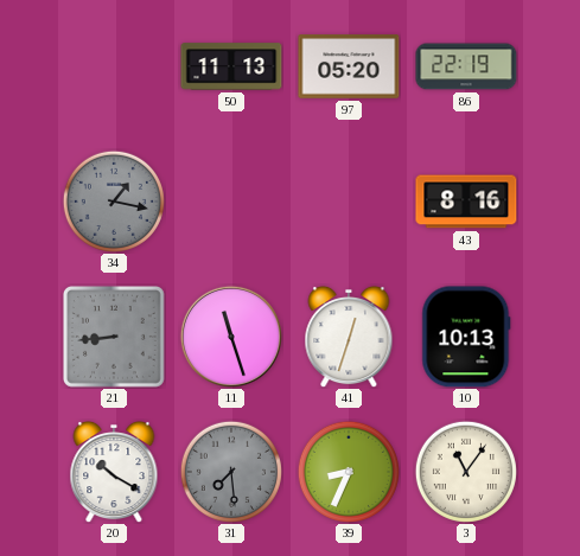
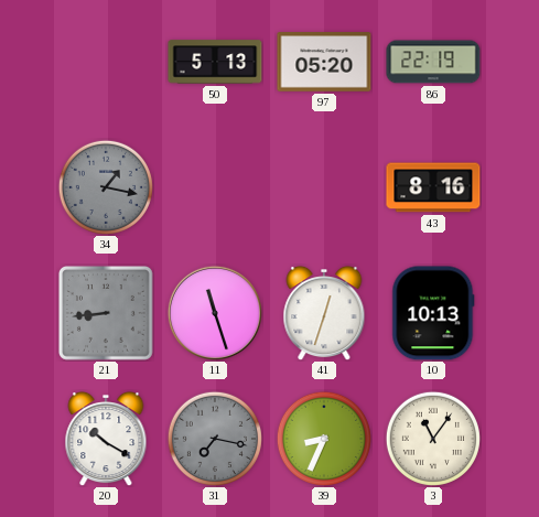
50: 11:13 -> 5:13 (215, 62)
31: 7:29 -> 7:17 (215, 439)
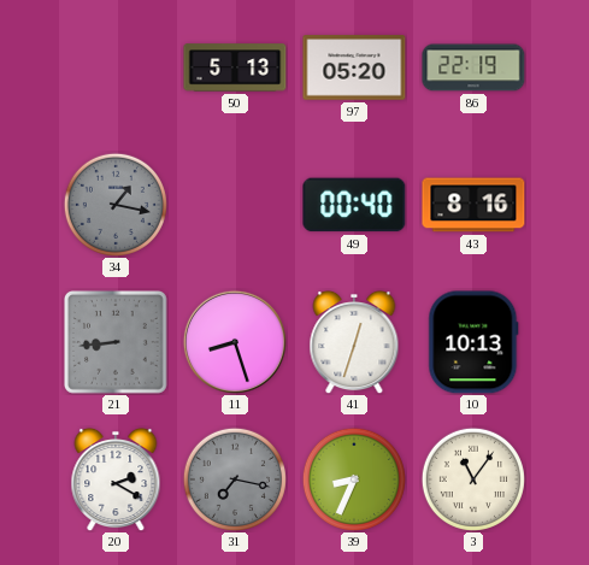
49: none -> 00:40 (354, 205)
11: 11:27 -> 8:27 (235, 342)
20: 10:20 -> 2:20 (116, 479)
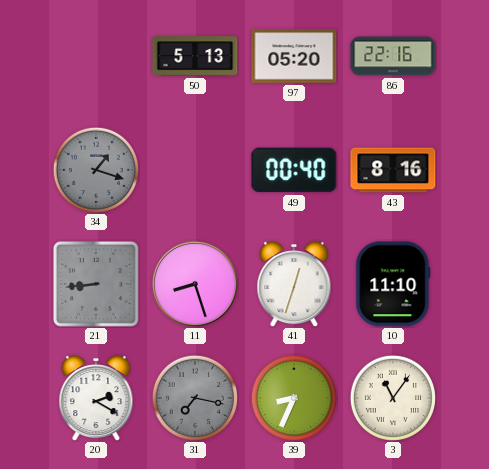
86: 22:19 -> 22:16 (393, 56)
34: 1:17 -> 1:18 (96, 170)
10: 10:13 -> 11:10 (393, 284)
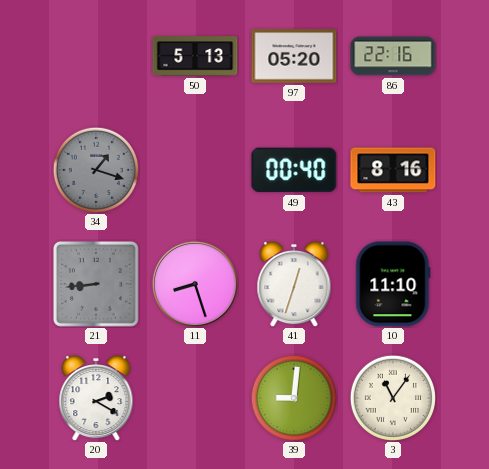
31: 7:17 -> none (195, 398)
39: 8:34 -> 9:01 (294, 398)
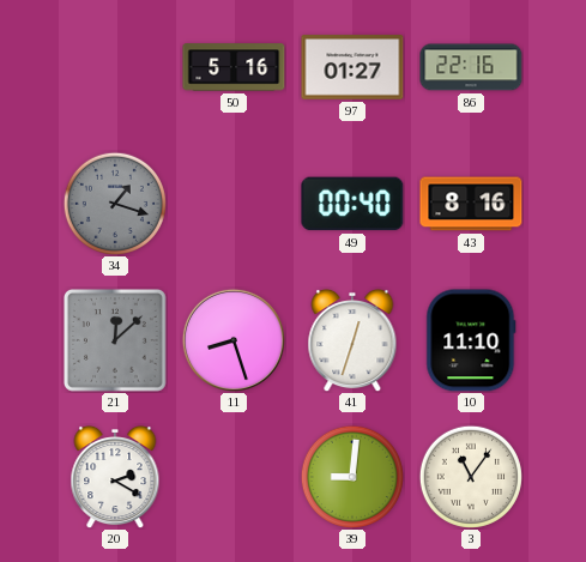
50: 5:13 -> 5:16 (234, 67)
97: 05:20 -> 01:27 (352, 67)
21: 8:44 -> 12:08 (116, 342)
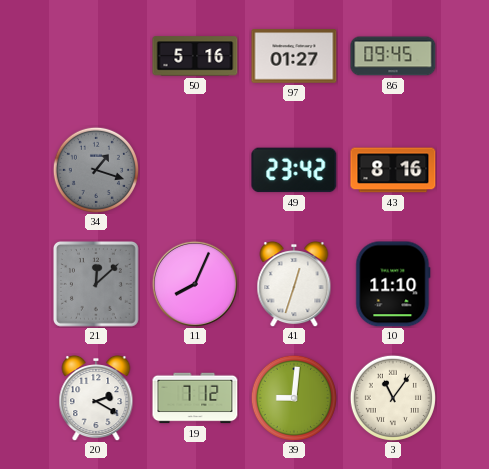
86: 22:16 -> 09:45 (393, 56)
49: 00:40 -> 23:42 (294, 170)
11: 8:27 -> 8:04 (195, 284)
19: none -> 7:12 (195, 398)
